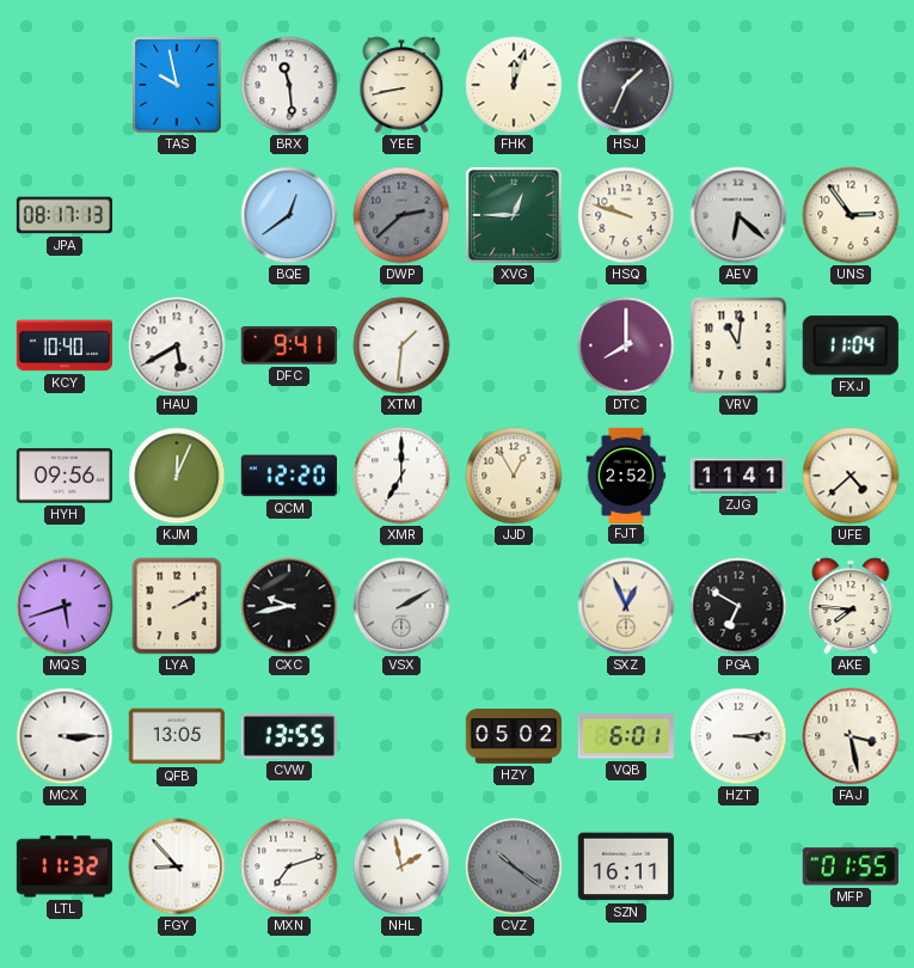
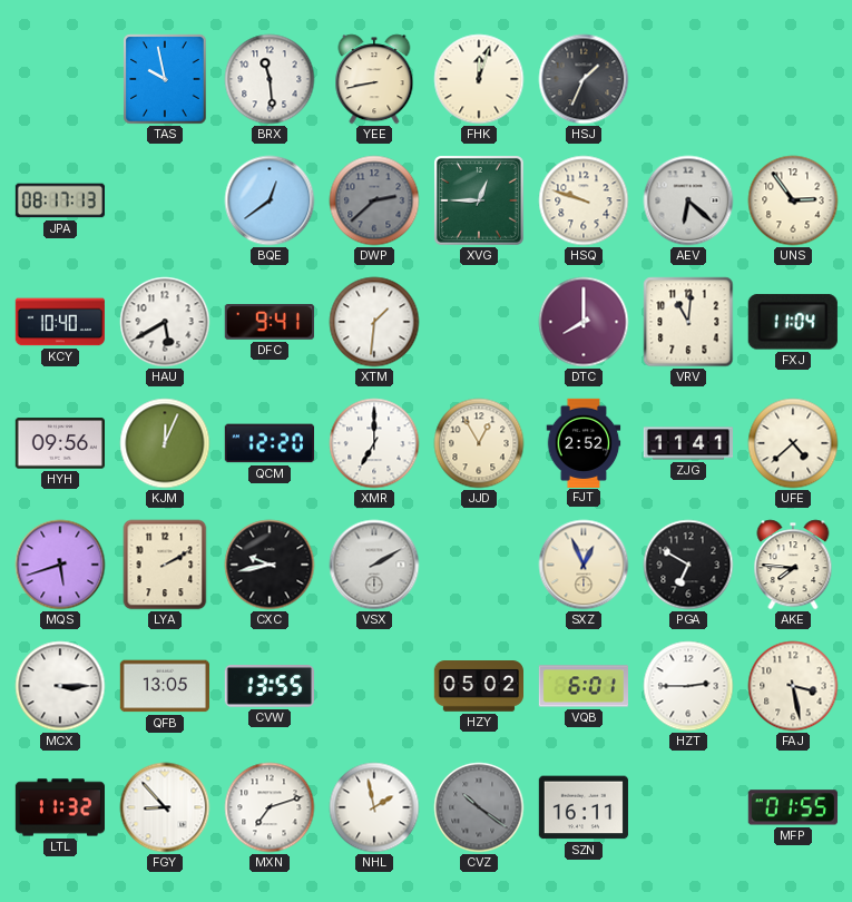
HZT: 3:14 -> 2:45 (688, 686)
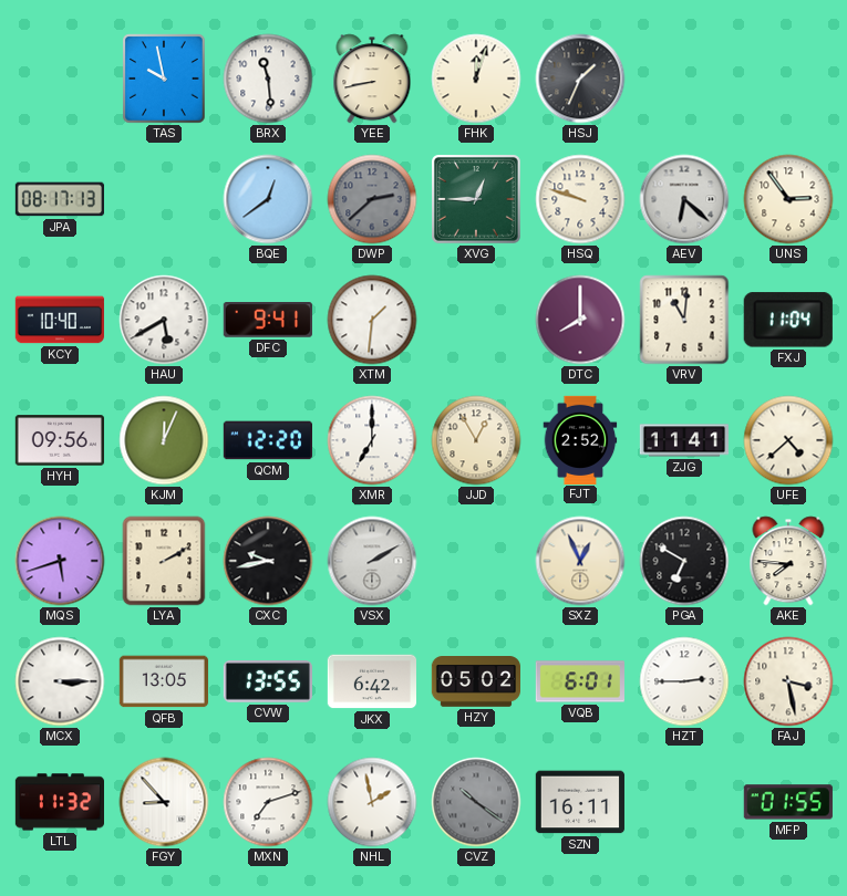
JKX: none -> 6:42 (371, 681)
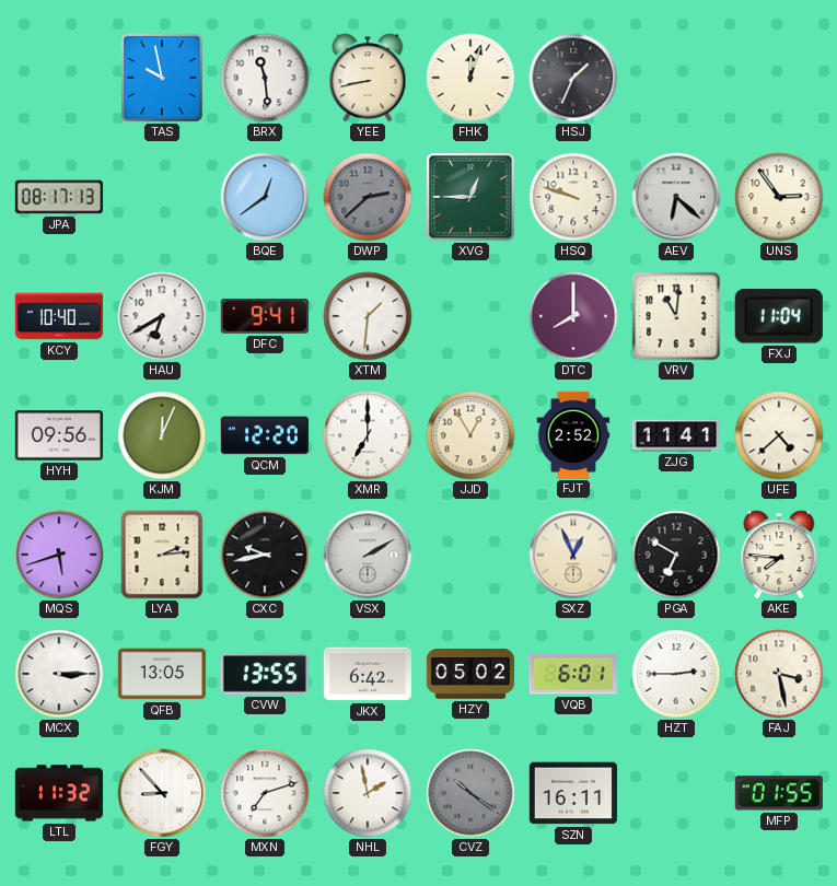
HAU: 5:40 -> 6:40 (162, 316)
LYA: 2:10 -> 2:14 (162, 555)
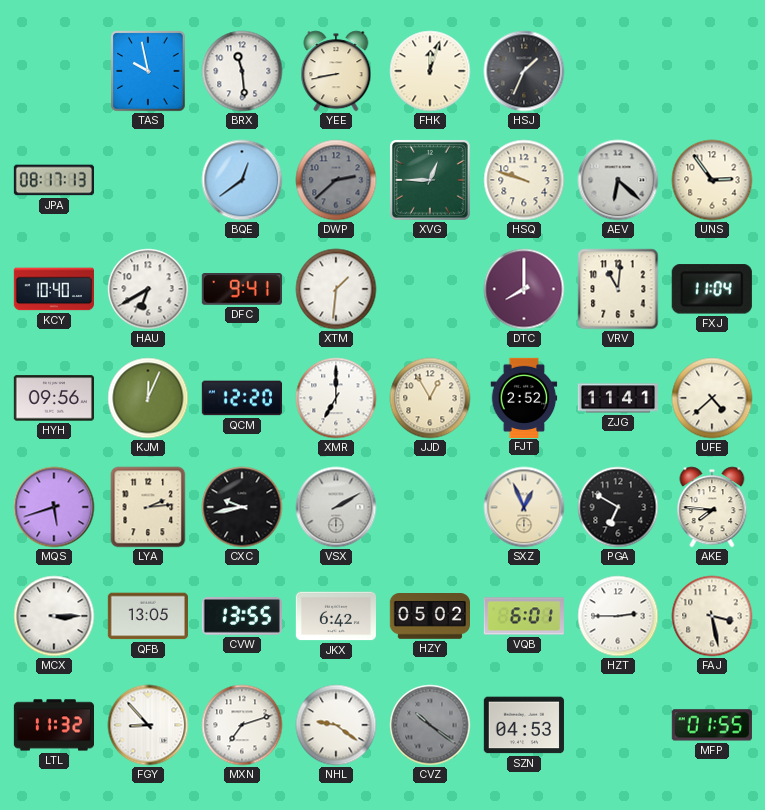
NHL: 1:58 -> 9:21 (336, 725)
SZN: 16:11 -> 04:53 (524, 725)
